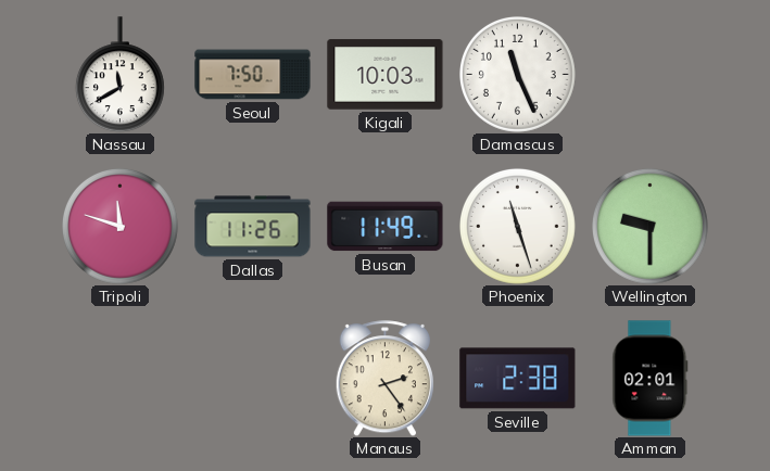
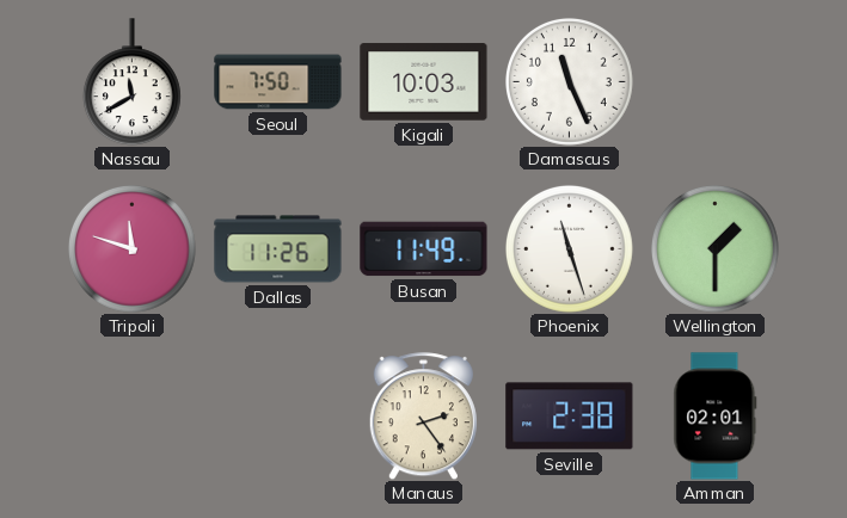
Wellington: 9:30 -> 1:30 (714, 248)
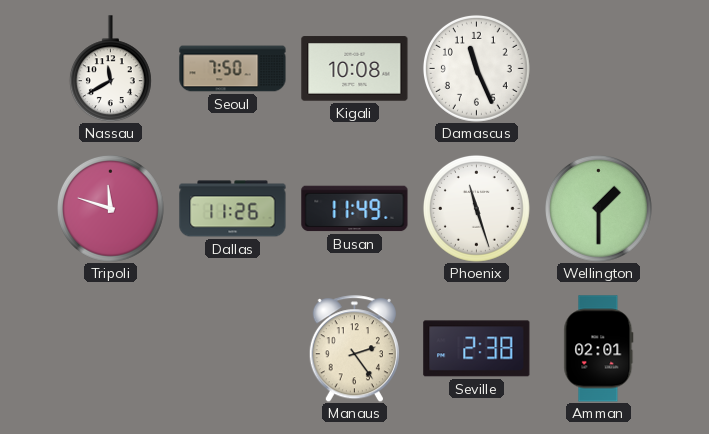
Kigali: 10:03 -> 10:08 (355, 69)
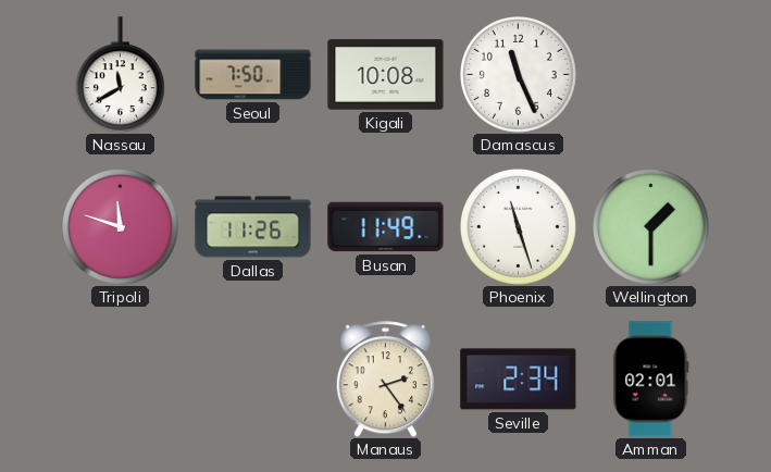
Seville: 2:38 -> 2:34 (519, 380)
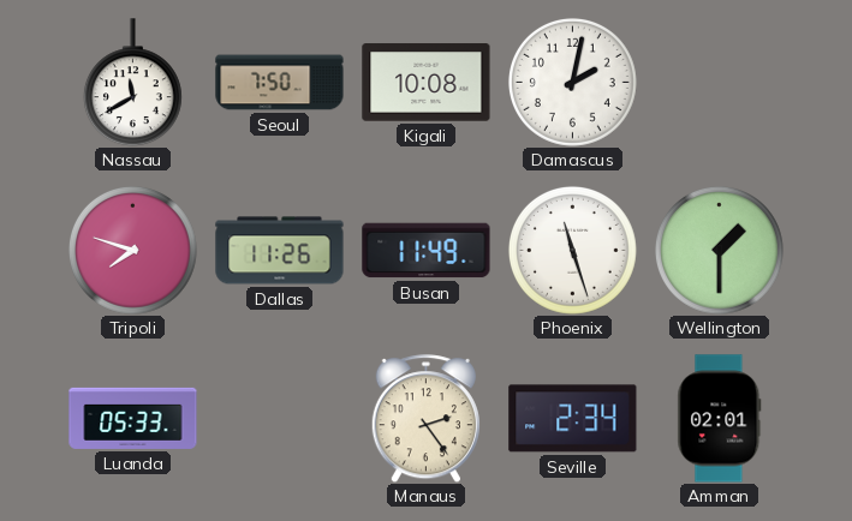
Damascus: 11:26 -> 2:02 (572, 82)
Tripoli: 11:48 -> 7:48 (132, 250)
Luanda: none -> 05:33 (133, 418)
